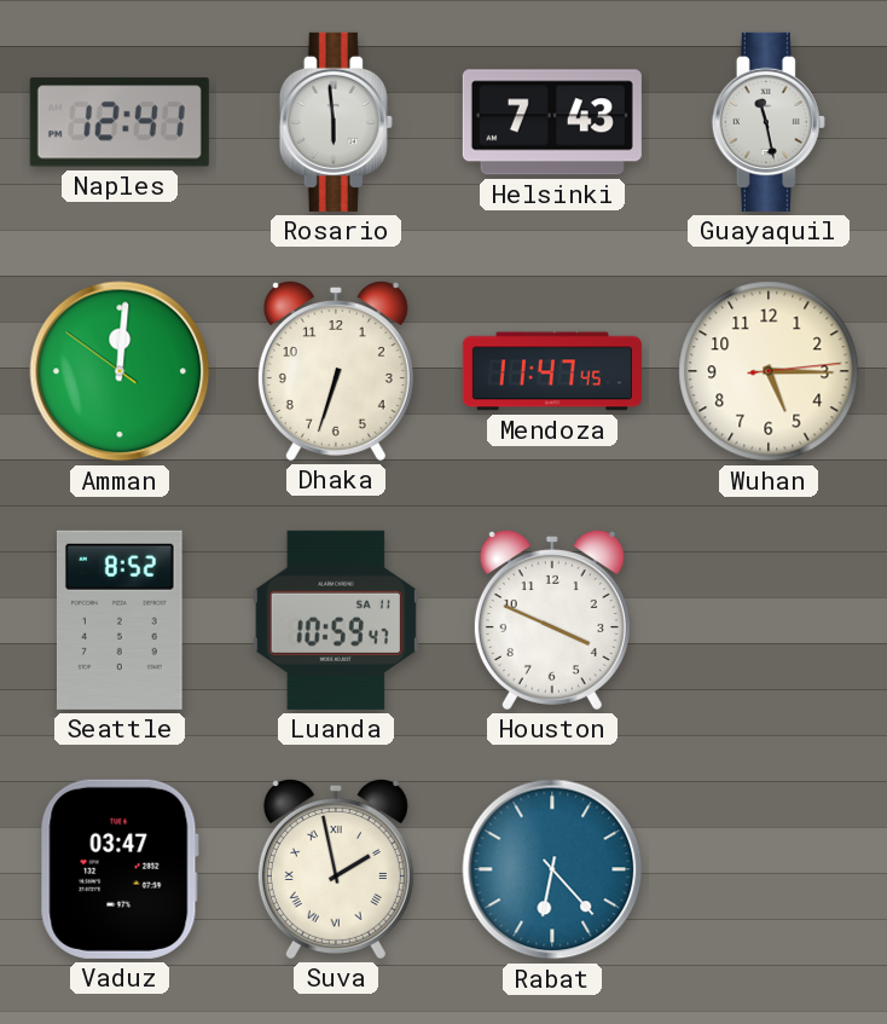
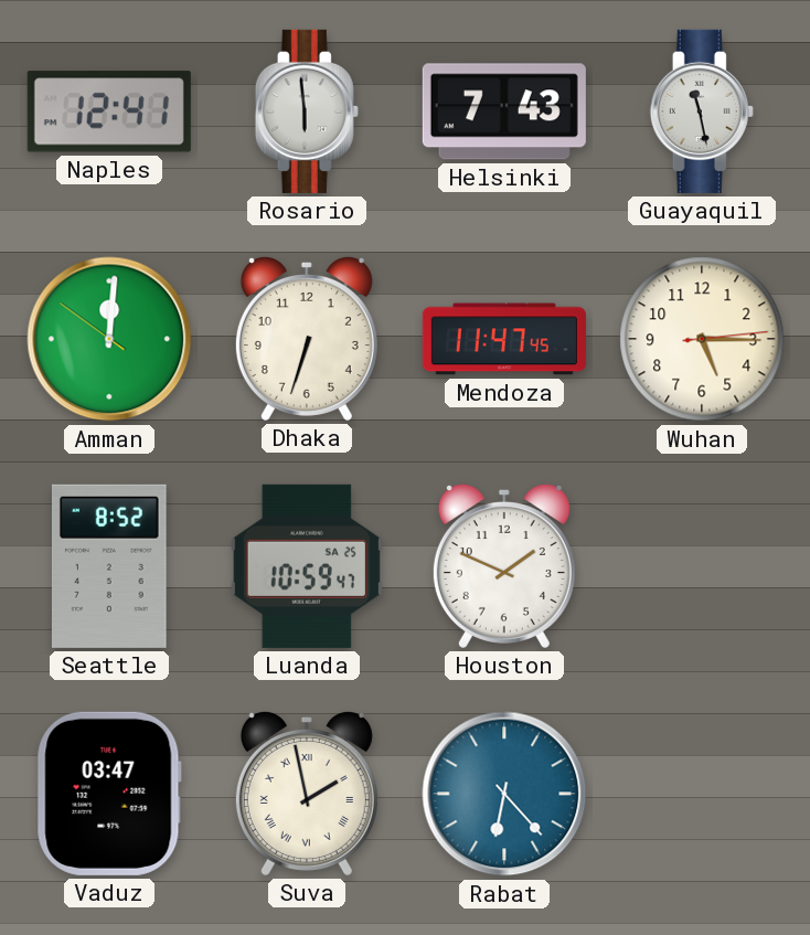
Luanda date: SA 11 -> SA 25 (307, 566)
Houston: 3:49 -> 1:49 (504, 565)
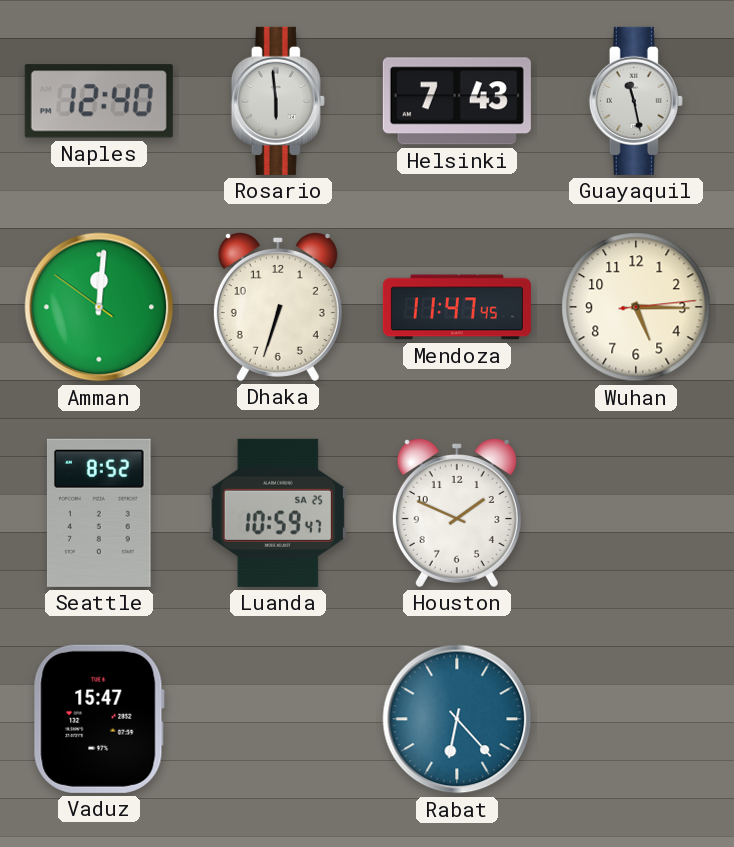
Naples: 12:41 -> 12:40 (99, 101)
Vaduz: 03:47 -> 15:47 (99, 719)
Suva: 1:58 -> none (307, 793)
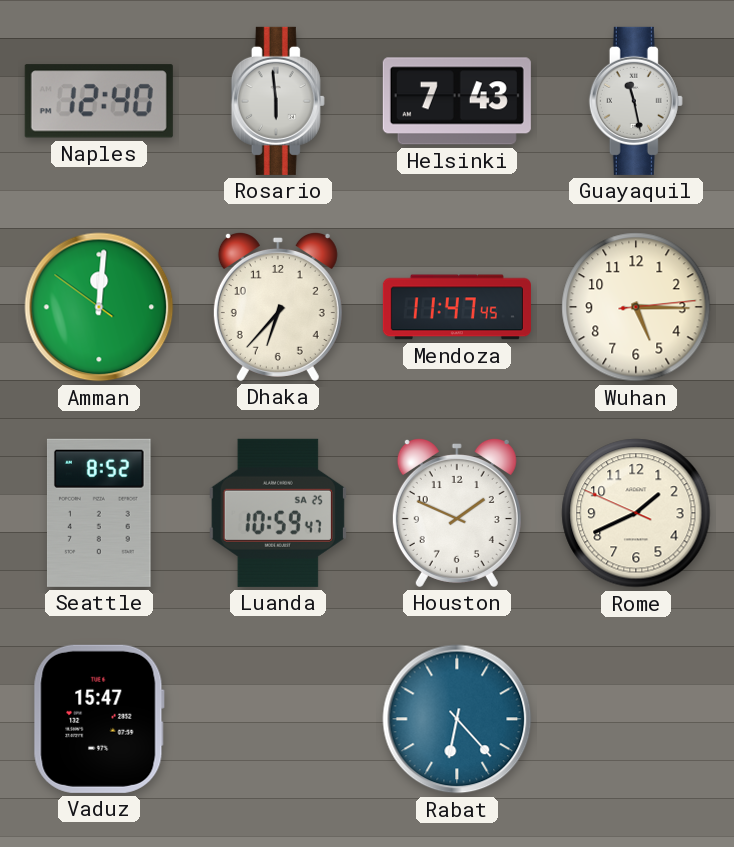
Dhaka: 6:33 -> 6:37 (278, 306)
Rome: none -> 1:40 (636, 513)
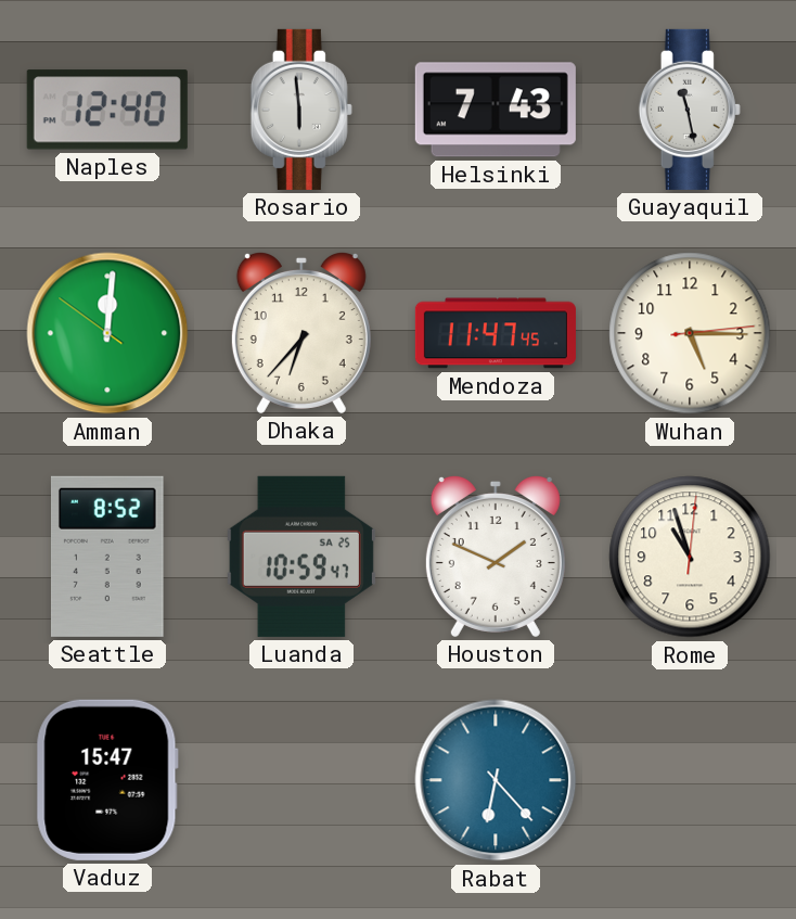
Rome: 1:40 -> 10:57 (690, 557)
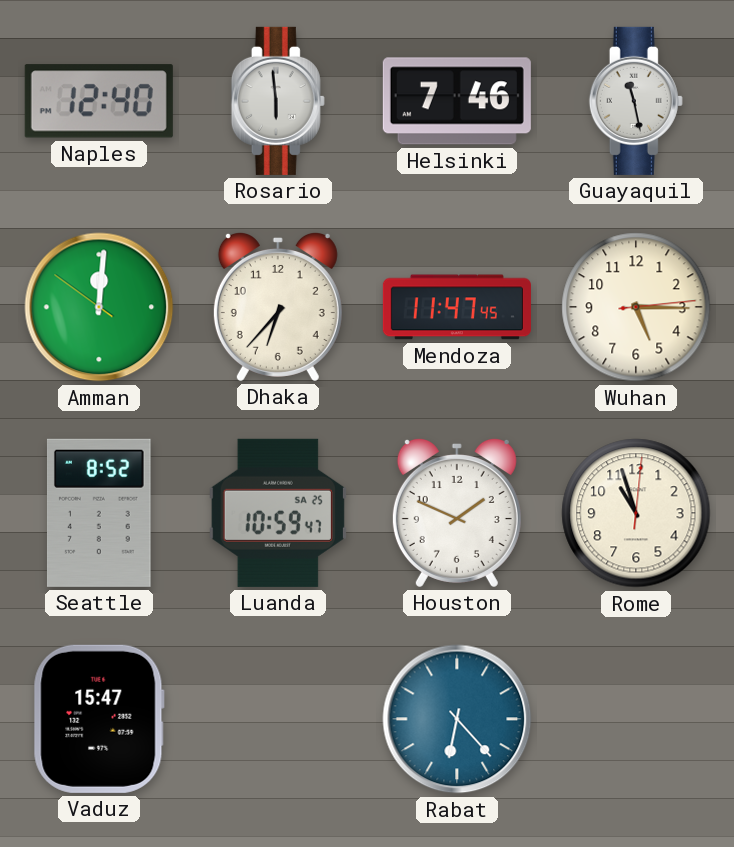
Helsinki: 7:43 -> 7:46 (457, 101)
